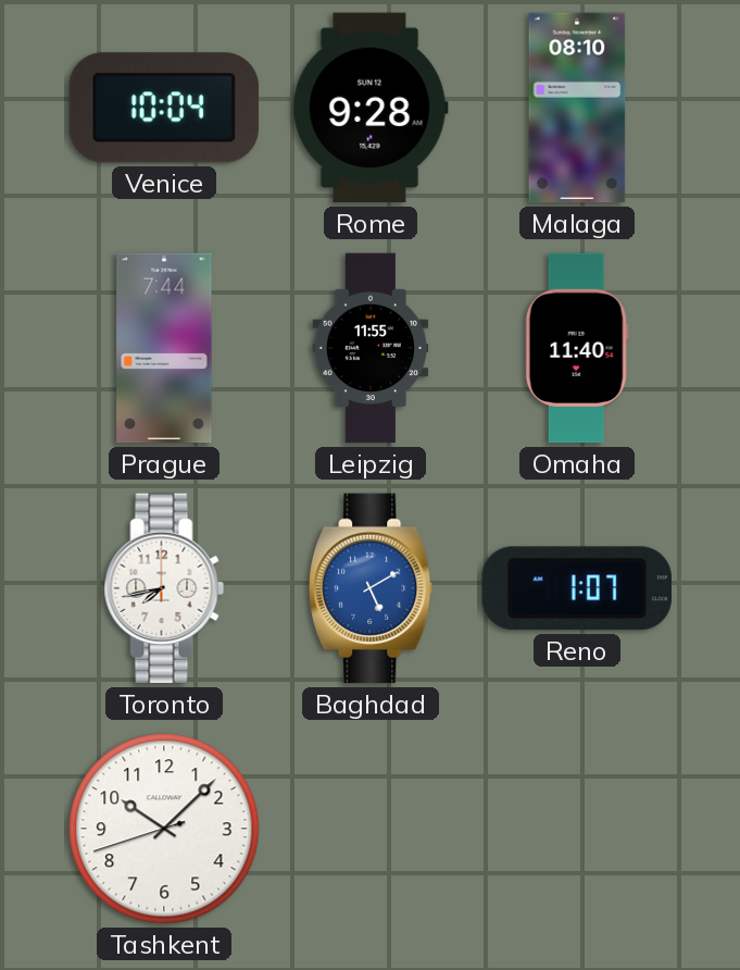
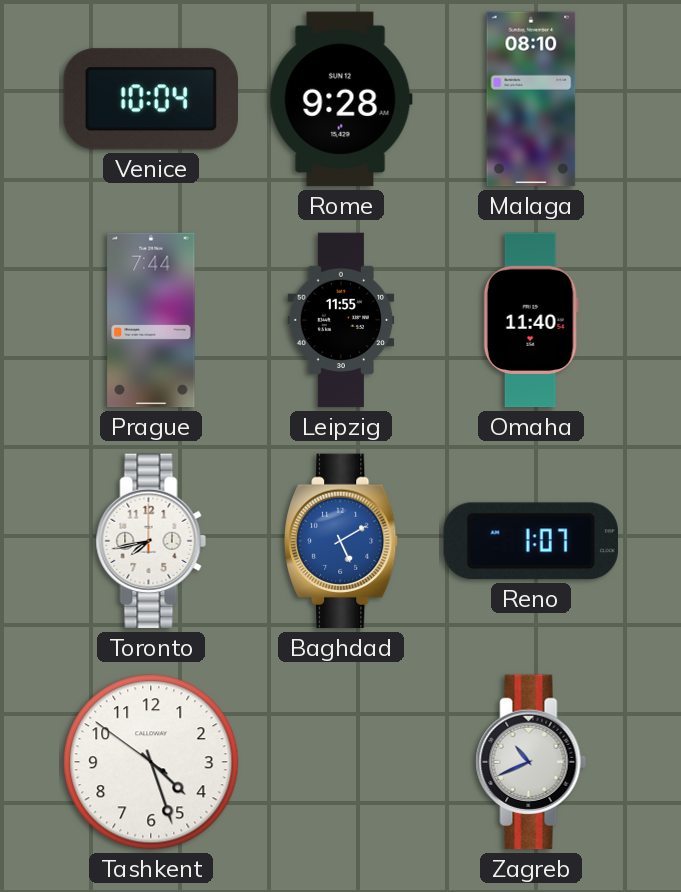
Tashkent: 10:07 -> 4:26 (151, 762)
Zagreb: none -> 10:41 (531, 762)
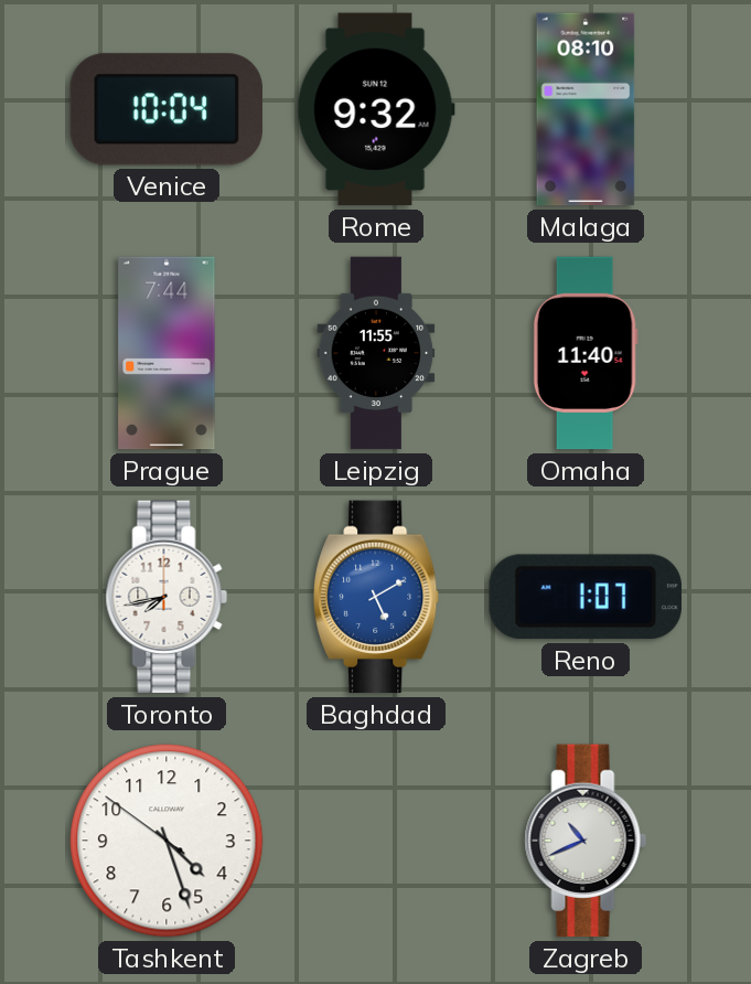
Rome: 9:28 -> 9:32 (376, 109)
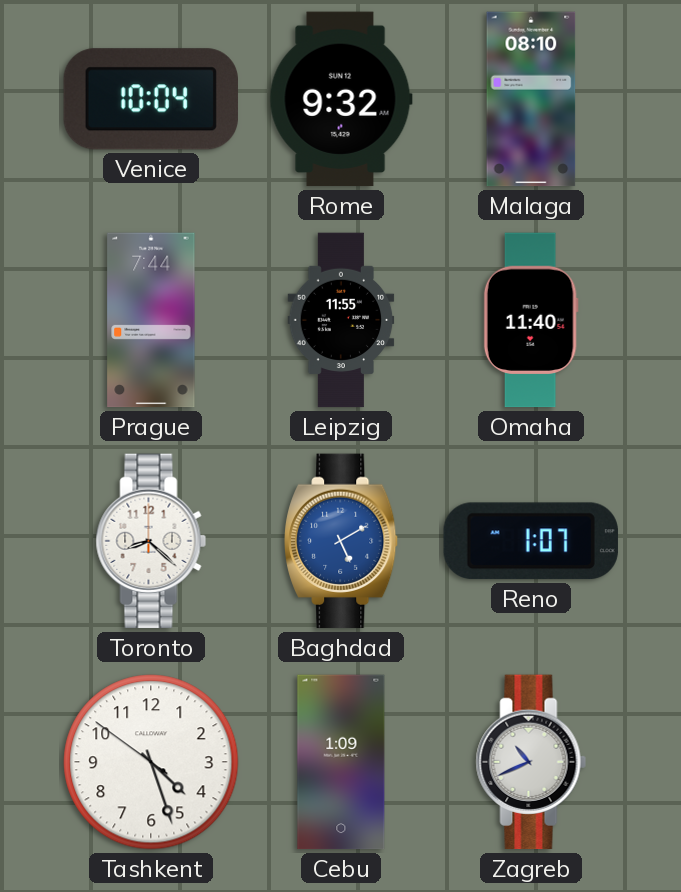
Toronto: 7:43 -> 8:22 (151, 541)
Cebu: none -> 1:09 (341, 762)
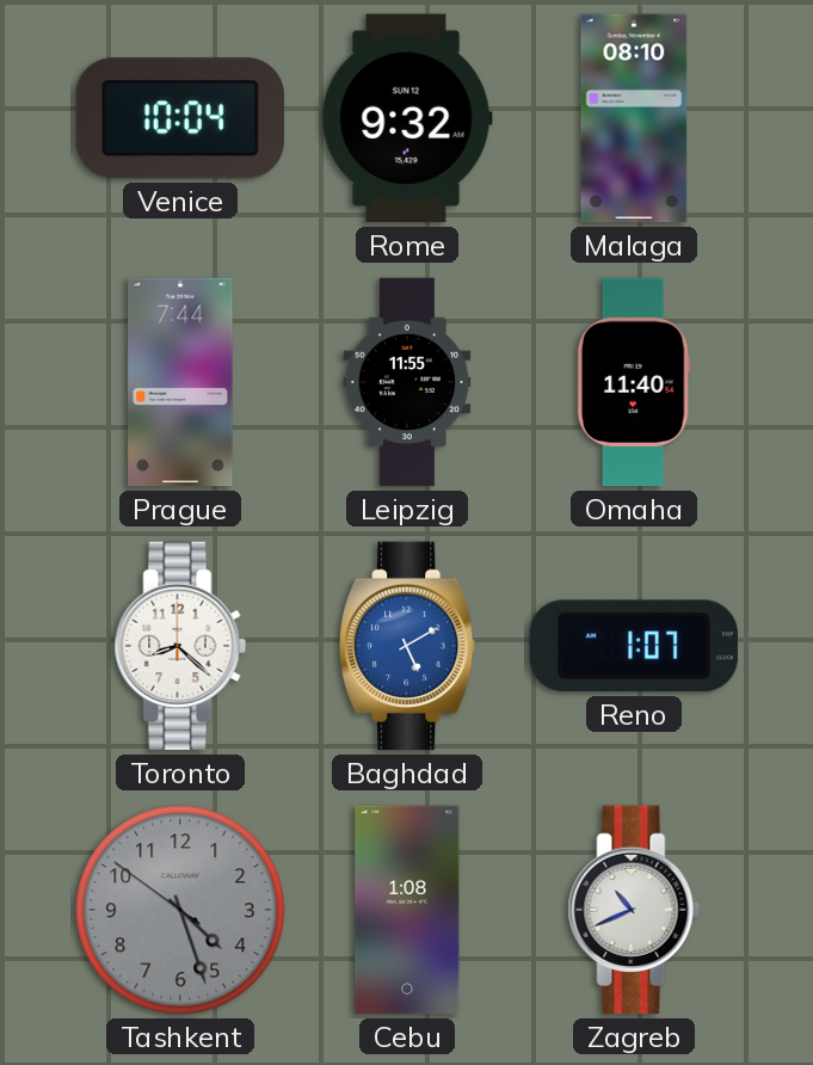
Tashkent dial: white -> grey (180, 910)
Cebu: 1:09 -> 1:08 (407, 910)
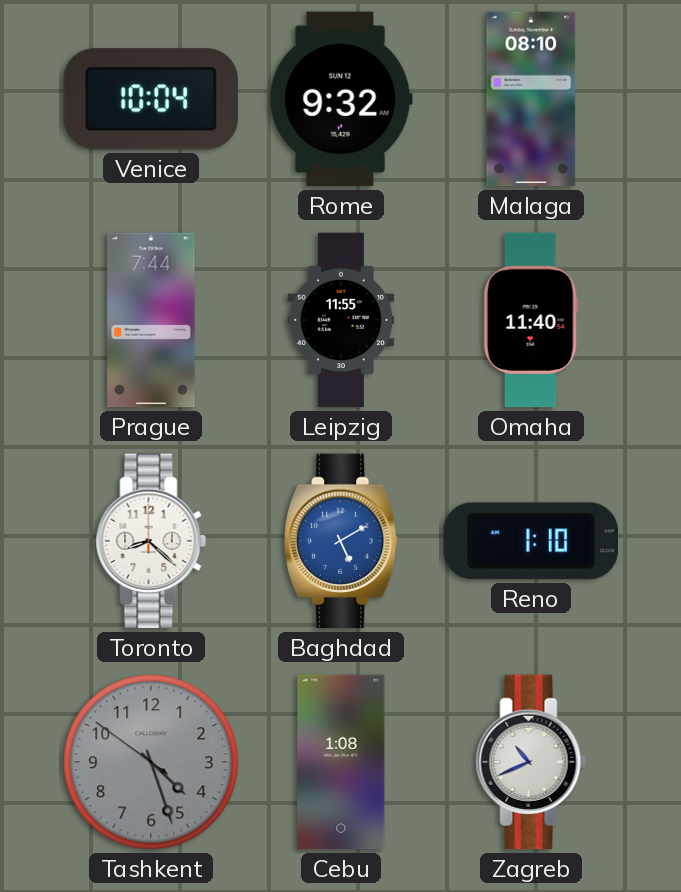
Reno: 1:07 -> 1:10 (531, 541)
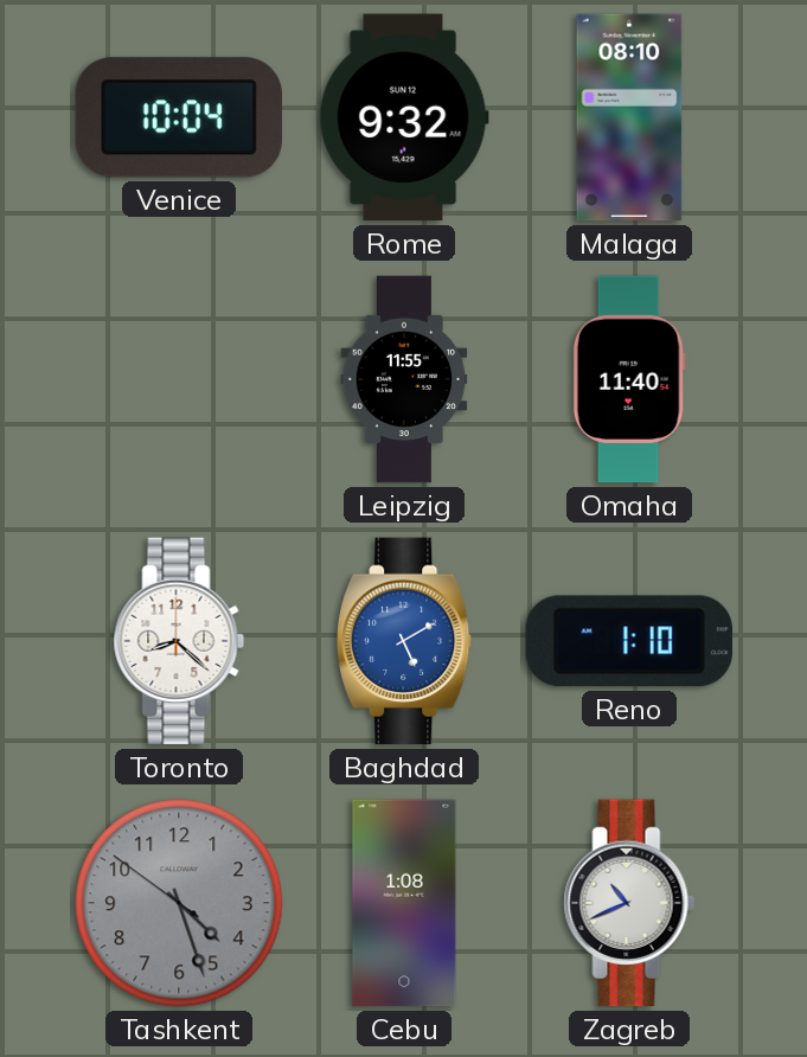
Prague: 7:44 -> none (151, 320)
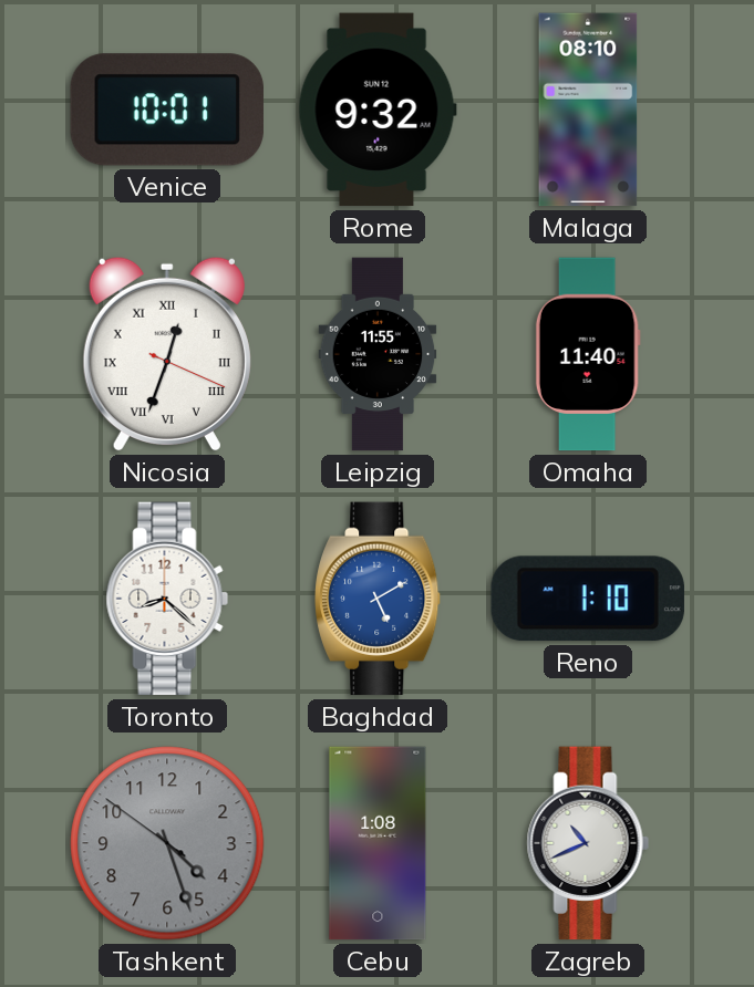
Venice: 10:04 -> 10:01 (167, 110)
Nicosia: none -> 12:33 (167, 354)
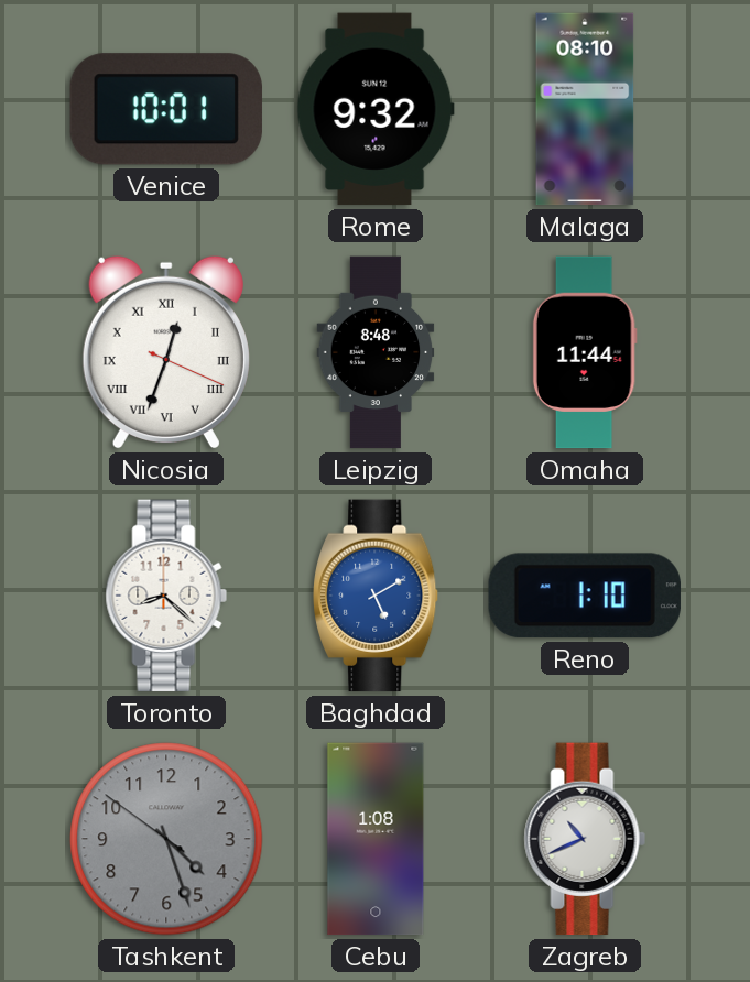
Leipzig: 11:55 -> 8:48 (376, 352)
Omaha: 11:40 -> 11:44 (585, 352)
